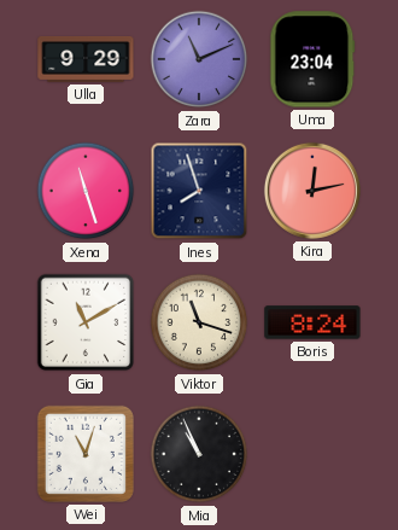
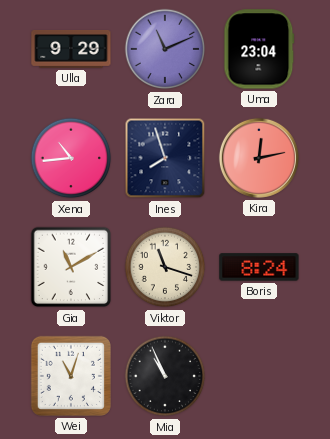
Xena: 11:27 -> 10:44 (71, 158)
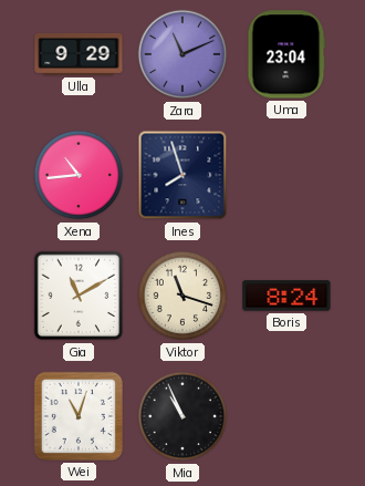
Kira: 12:13 -> none (259, 158)
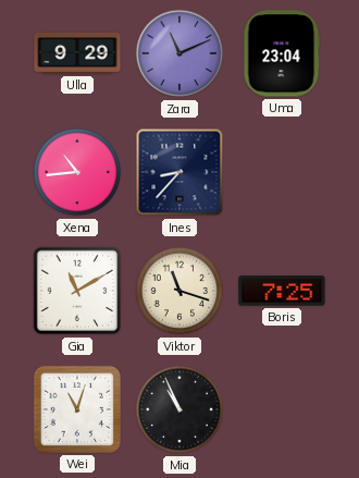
Ines: 7:57 -> 8:37 (179, 172)
Boris: 8:24 -> 7:25 (282, 291)
